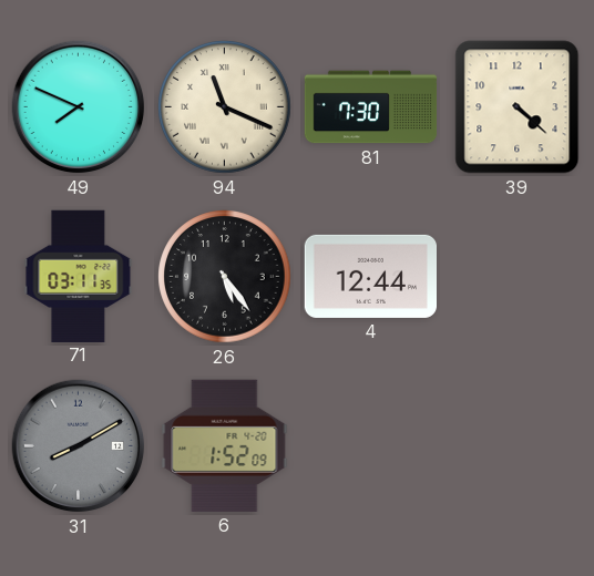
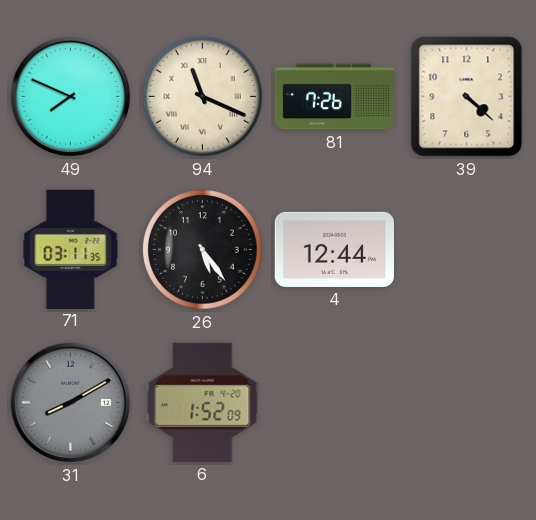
81: 7:30 -> 7:26 (335, 97)
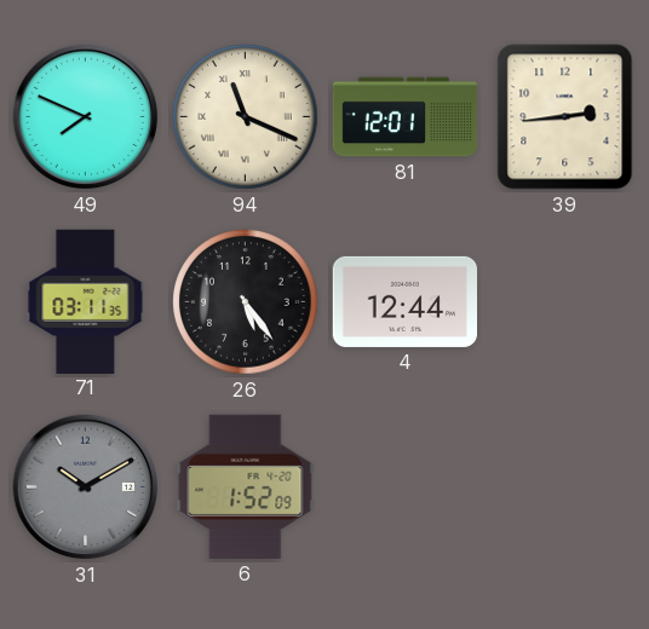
81: 7:26 -> 12:01 (406, 117)
39: 4:22 -> 2:44 (565, 117)
31: 8:10 -> 10:10 (86, 487)
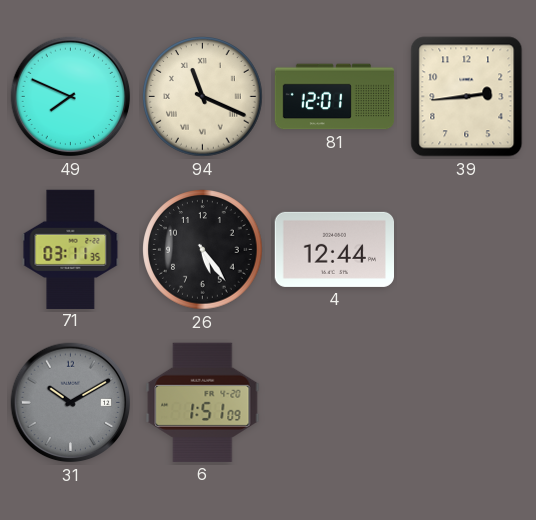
6: 1:52 -> 1:51 (203, 402)
